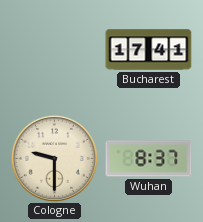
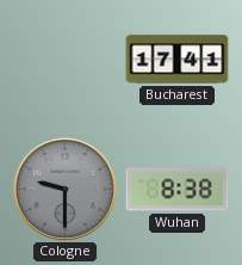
Cologne dial: cream -> grey (64, 189)
Wuhan: 8:37 -> 8:38 (178, 190)
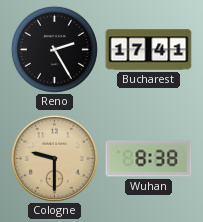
Reno: none -> 2:25 (54, 49)
Cologne dial: grey -> champagne (54, 158)
